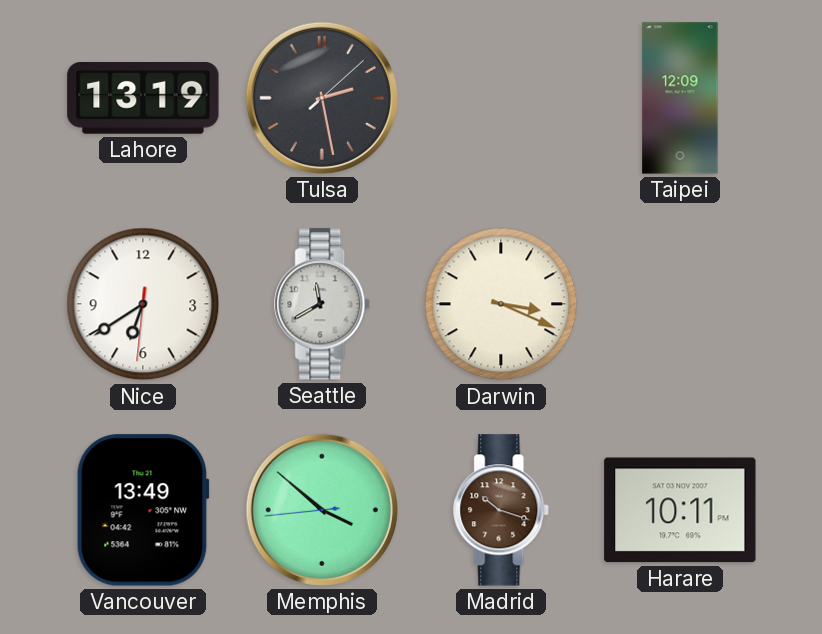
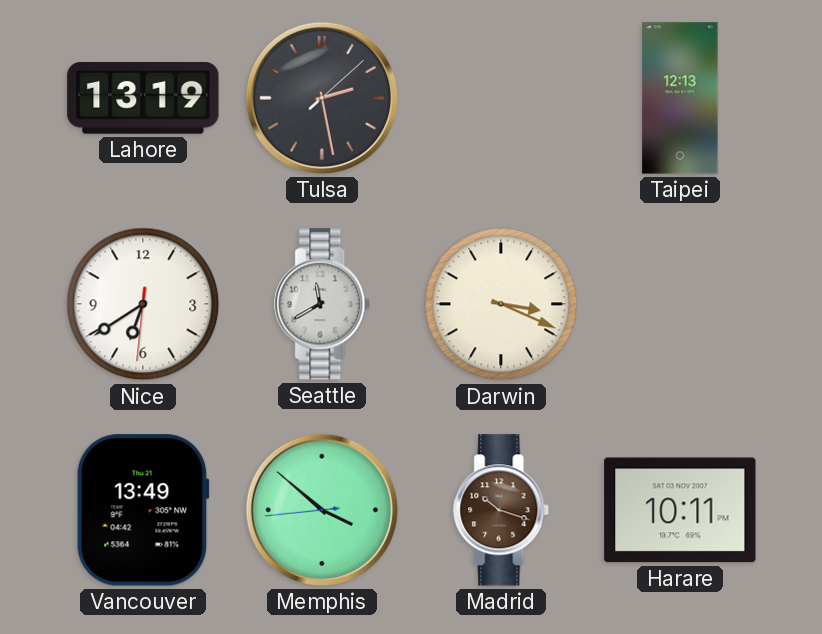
Taipei: 12:09 -> 12:13 (680, 98)
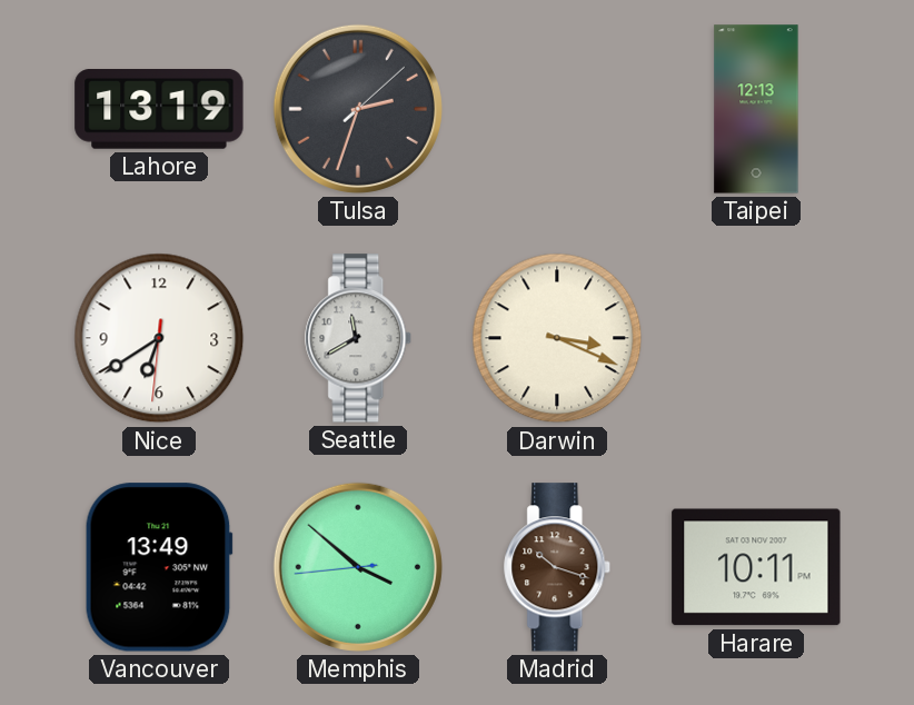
Tulsa: 2:28 -> 2:33 (358, 109)
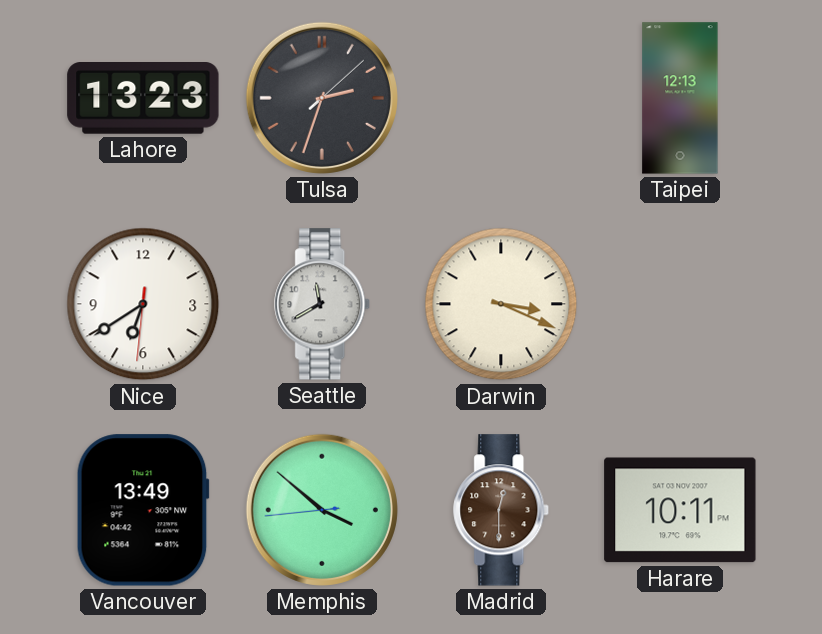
Lahore: 13:19 -> 13:23 (143, 99)
Madrid: 10:18 -> 12:30 (502, 510)
